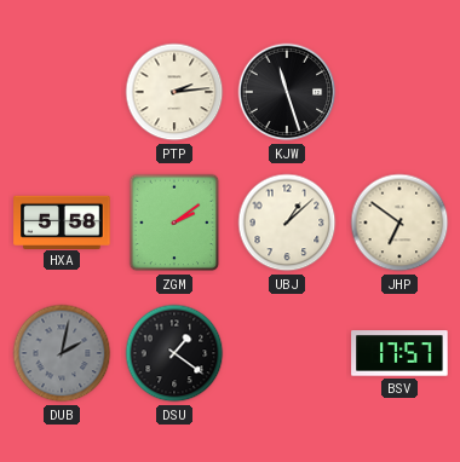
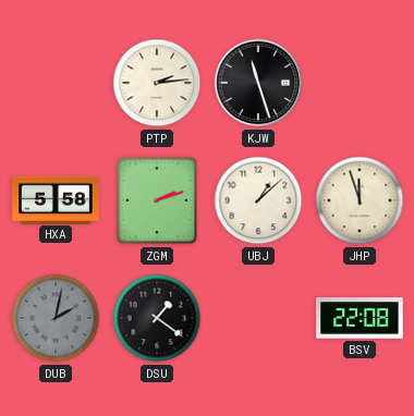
ZGM: 2:09 -> 2:12 (157, 200)
JHP: 6:51 -> 11:57 (360, 200)
BSV: 17:57 -> 22:08 (360, 318)
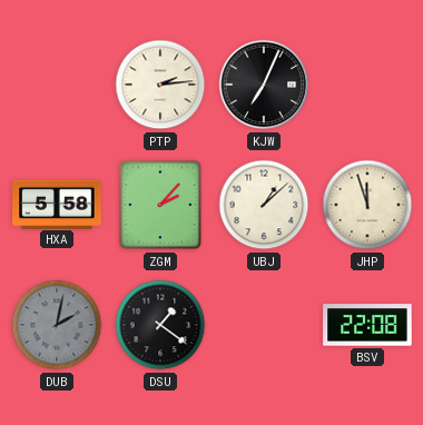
KJW: 11:27 -> 7:04 (264, 85)
ZGM: 2:12 -> 2:07 (160, 205)
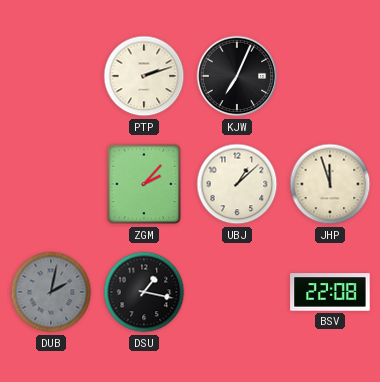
PTP: 2:14 -> 2:12 (144, 76)
HXA: 5:58 -> none (57, 204)
DSU: 1:21 -> 1:17 (144, 292)
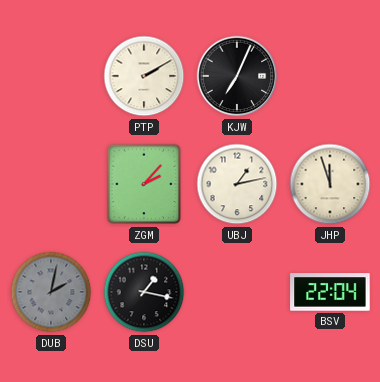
PTP: 2:12 -> 2:10 (144, 76)
UBJ: 1:08 -> 1:13 (237, 184)
BSV: 22:08 -> 22:04 (330, 292)
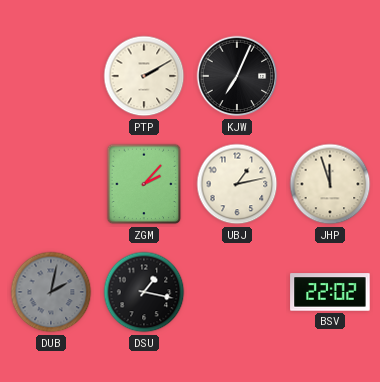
BSV: 22:04 -> 22:02 (330, 292)
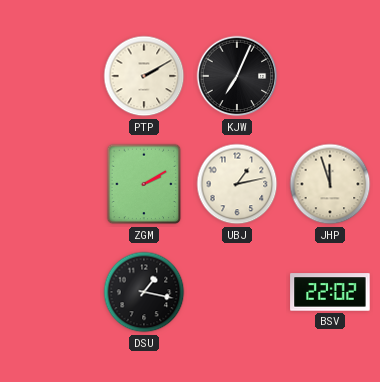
ZGM: 2:07 -> 2:10 (144, 184)
DUB: 2:02 -> none (51, 292)
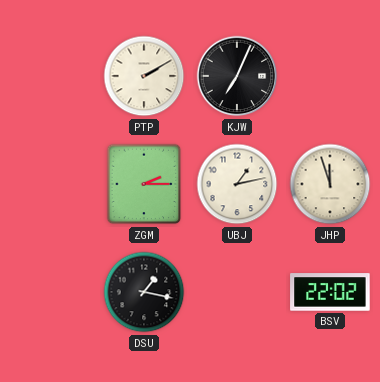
ZGM: 2:10 -> 2:15 (144, 184)
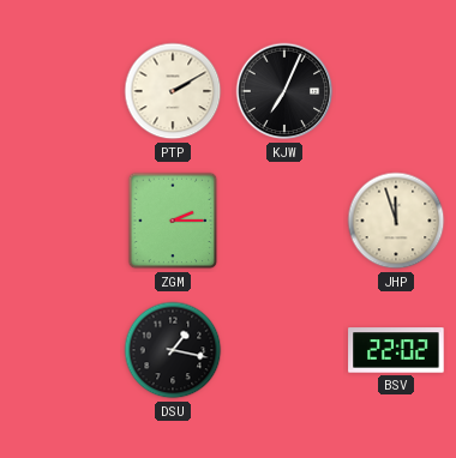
UBJ: 1:13 -> none (237, 184)
